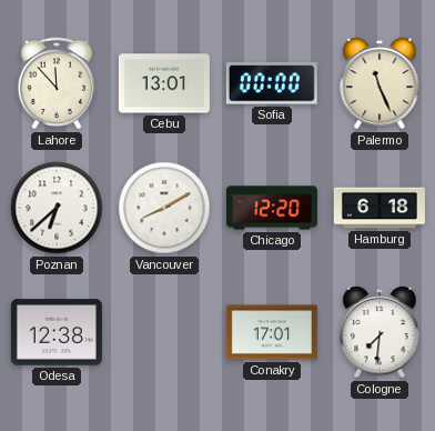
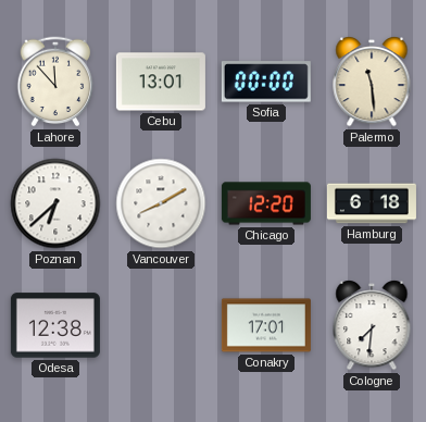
Palermo: 11:26 -> 11:29 (372, 83)
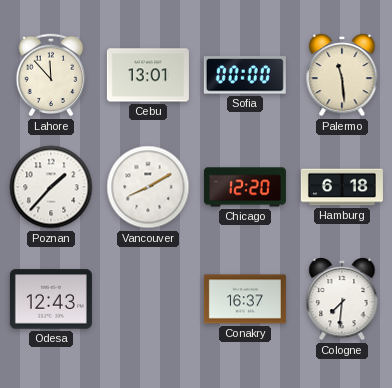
Poznan: 6:38 -> 1:37 (51, 187)
Odesa: 12:38 -> 12:43 (51, 299)
Conakry: 17:01 -> 16:37 (245, 299)
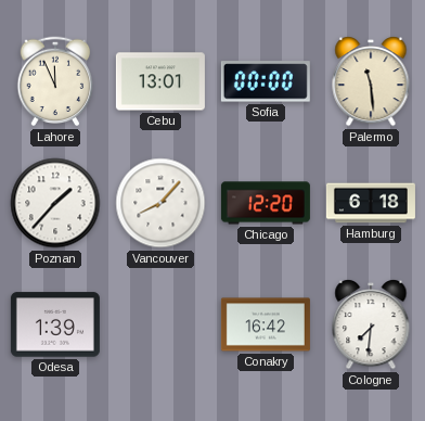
Lahore: 11:53 -> 11:56 (55, 81)
Vancouver: 8:10 -> 8:07 (160, 203)
Odesa: 12:43 -> 1:39 (55, 324)
Conakry: 16:37 -> 16:42 (266, 324)
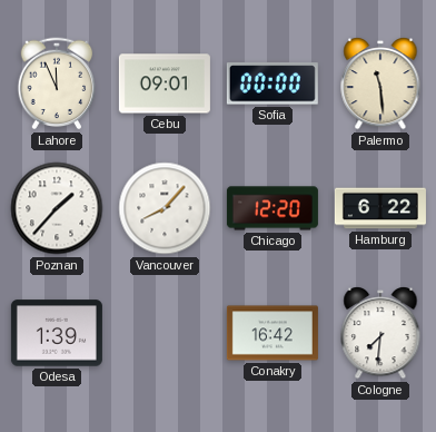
Cebu: 13:01 -> 09:01 (165, 84)
Hamburg: 6:18 -> 6:22 (380, 208)
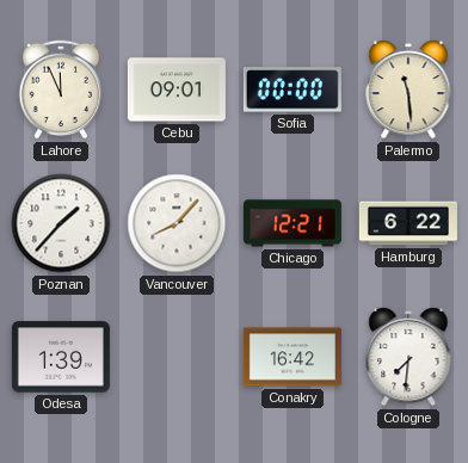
Chicago: 12:20 -> 12:21 (292, 223)
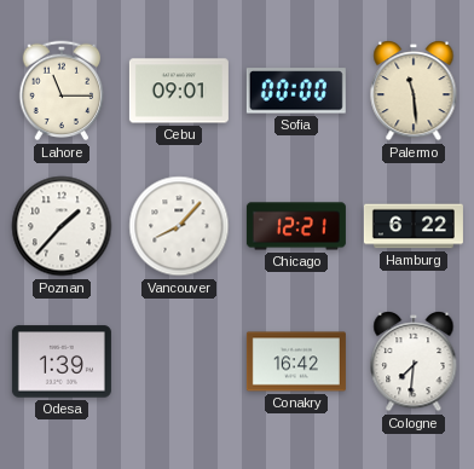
Lahore: 11:56 -> 11:15 (62, 91)
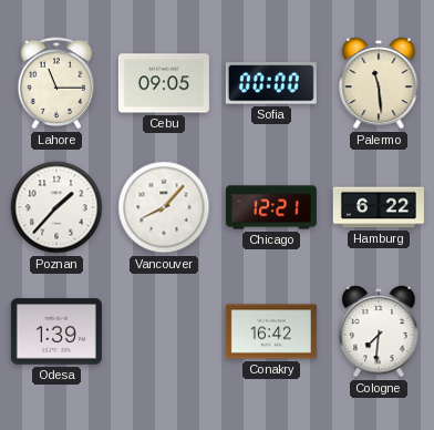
Cebu: 09:01 -> 09:05 (164, 83)
